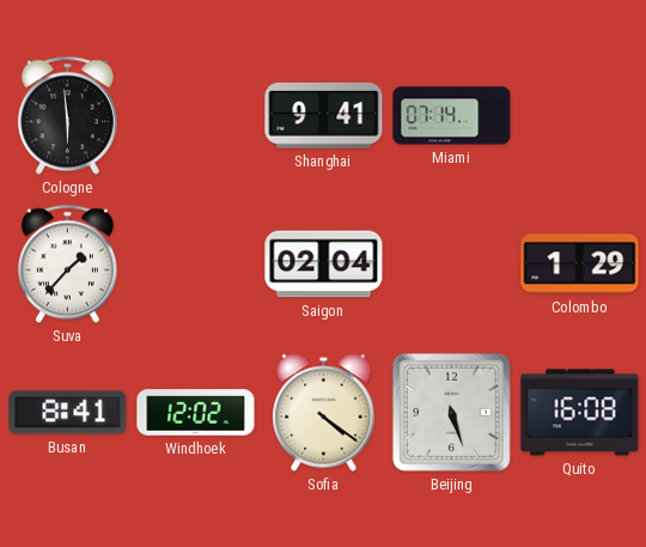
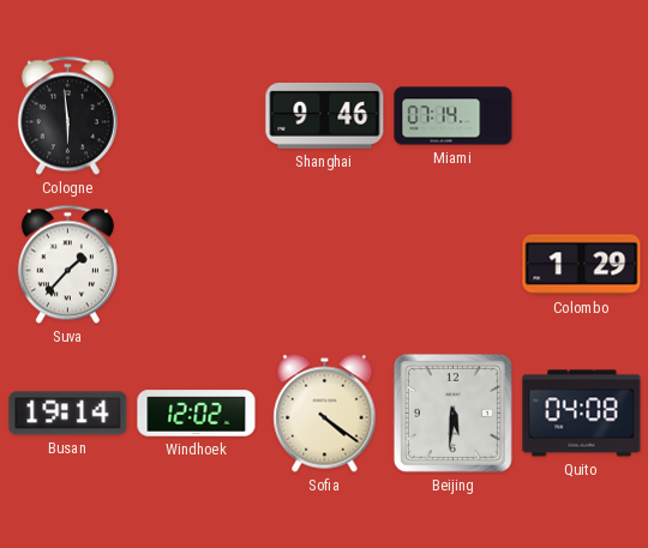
Shanghai: 9:41 -> 9:46 (325, 116)
Saigon: 02:04 -> none (324, 265)
Busan: 8:41 -> 19:14 (68, 414)
Beijing: 5:27 -> 5:31 (452, 412)
Quito: 16:08 -> 04:08 (582, 414)
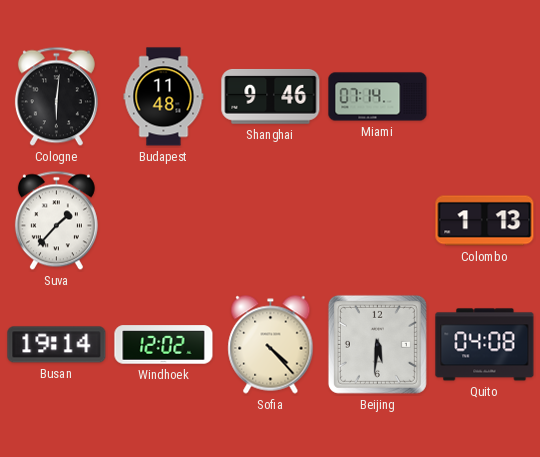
Cologne: 5:59 -> 6:01 (56, 97)
Budapest: none -> 11:48 (164, 97)
Colombo: 1:29 -> 1:13 (485, 221)
Sofia: 4:21 -> 4:23 (271, 345)
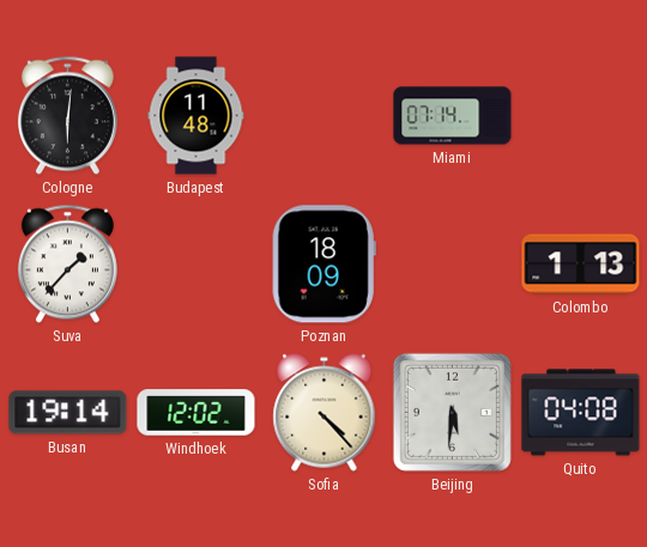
Shanghai: 9:46 -> none (271, 97)
Poznan: none -> 18:09 (323, 265)
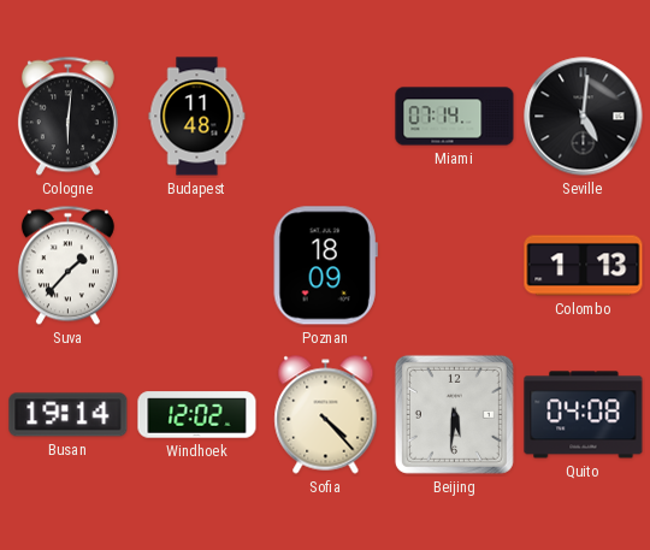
Seville: none -> 5:01 (584, 117)
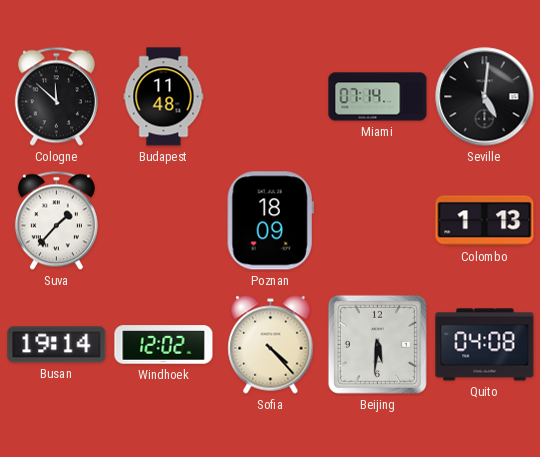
Cologne: 6:01 -> 11:52 (56, 97)
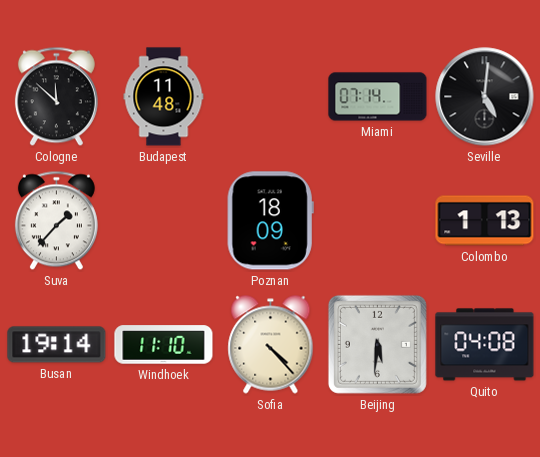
Windhoek: 12:02 -> 11:10 (164, 345)
